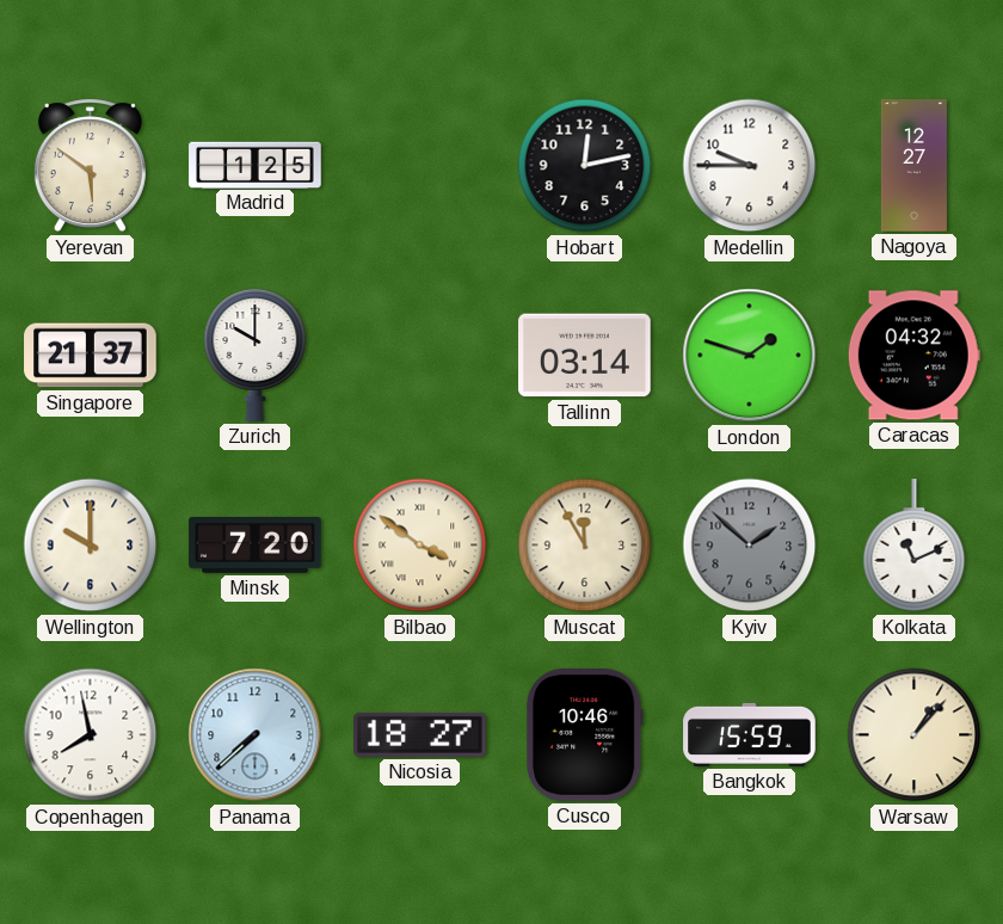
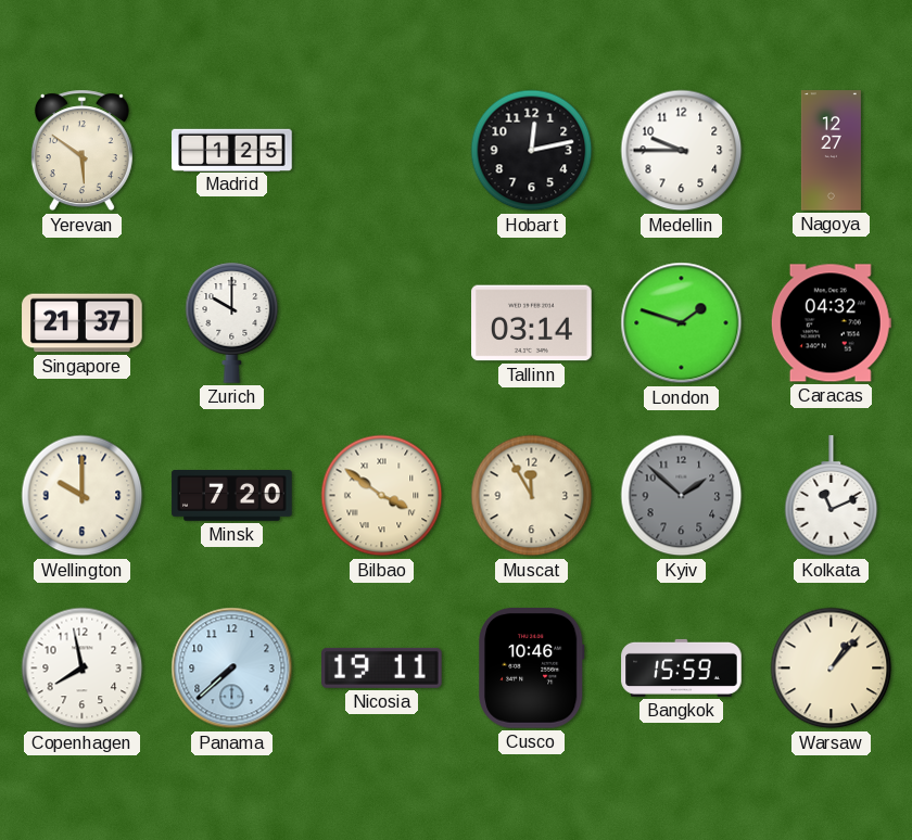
Nicosia: 18:27 -> 19:11 (382, 667)
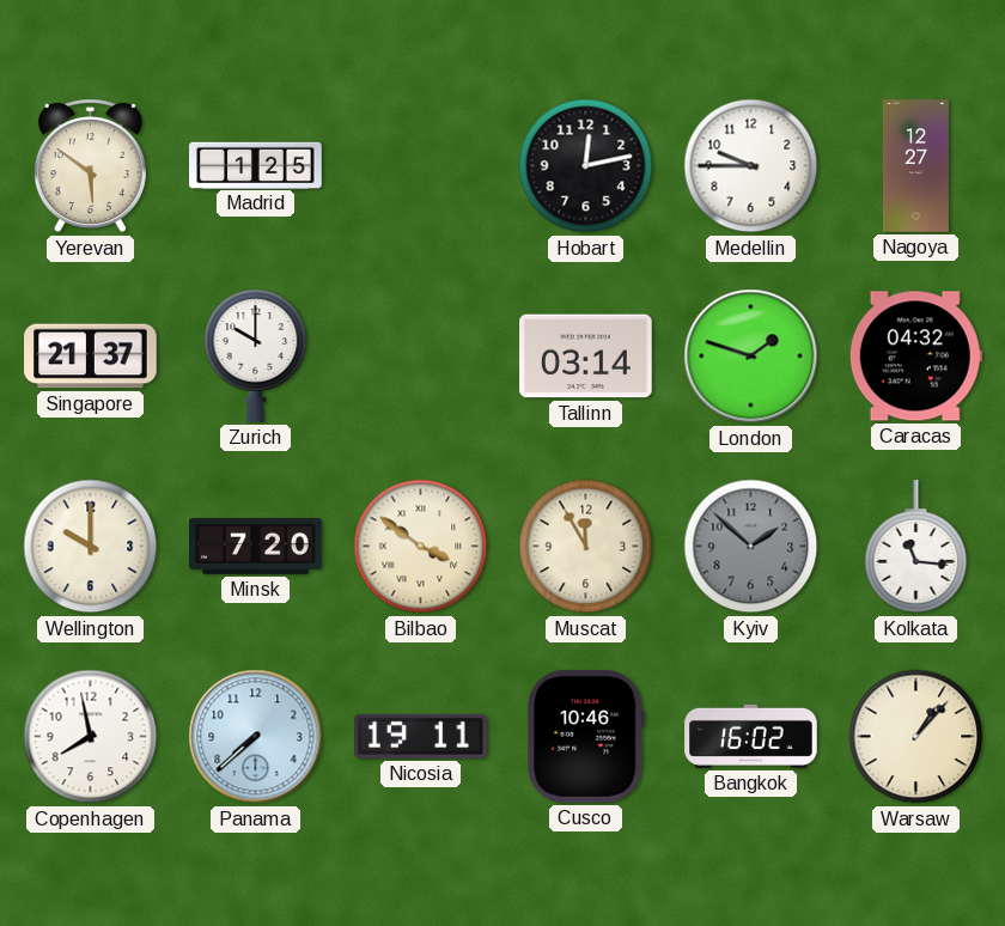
Kolkata: 11:11 -> 11:16 (916, 547)
Bangkok: 15:59 -> 16:02 (751, 736)
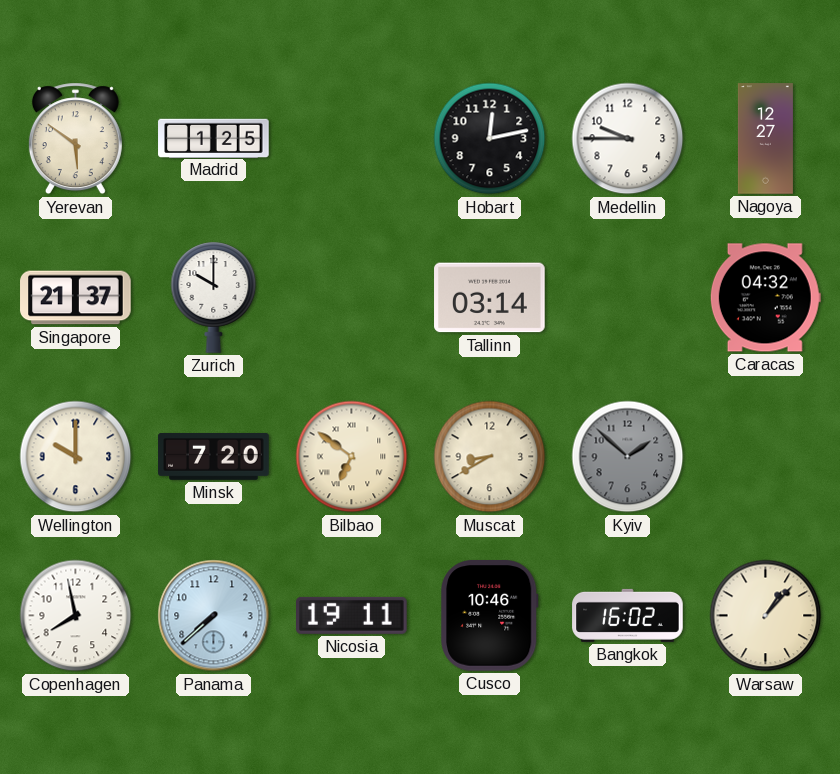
London: 1:48 -> none (751, 357)
Bilbao: 3:51 -> 6:51 (352, 457)
Muscat: 11:55 -> 8:40 (490, 457)
Kolkata: 11:16 -> none (916, 547)
